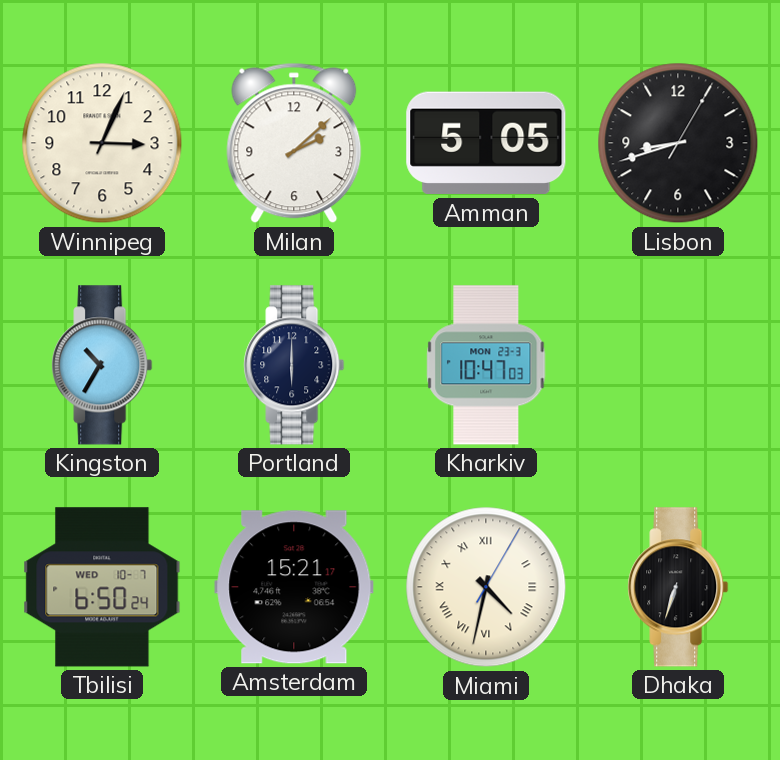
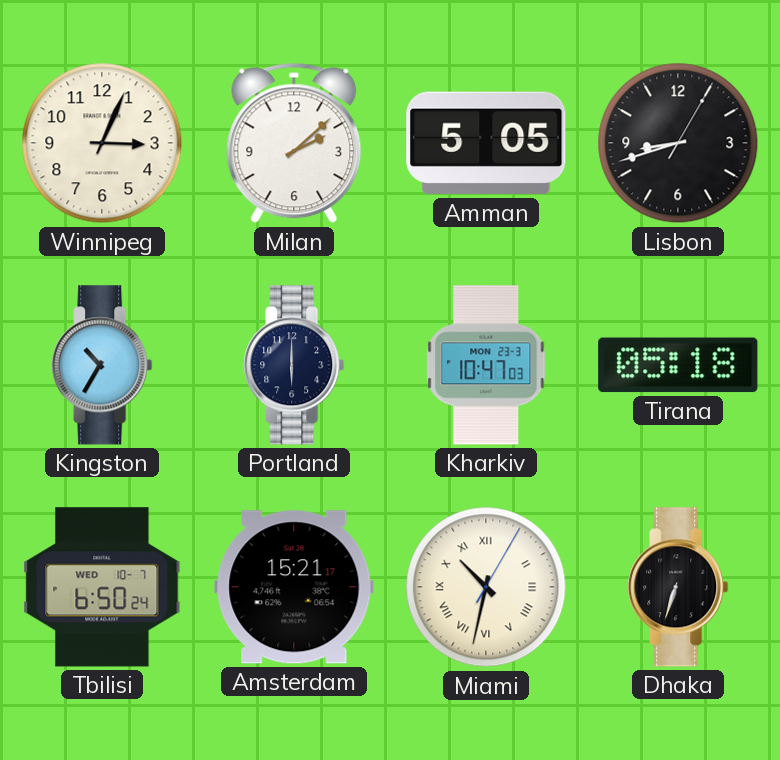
Tirana: none -> 05:18 (678, 365)
Miami: 4:32 -> 10:32 (486, 587)
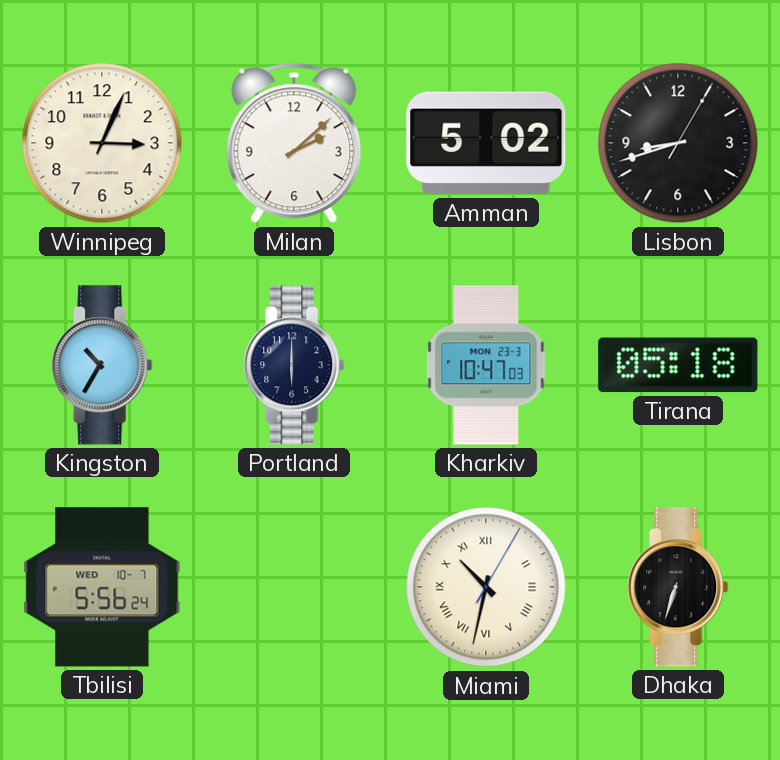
Amman: 5:05 -> 5:02 (486, 143)
Tbilisi: 6:50 -> 5:56 (102, 587)
Amsterdam: 15:21 -> none (294, 587)
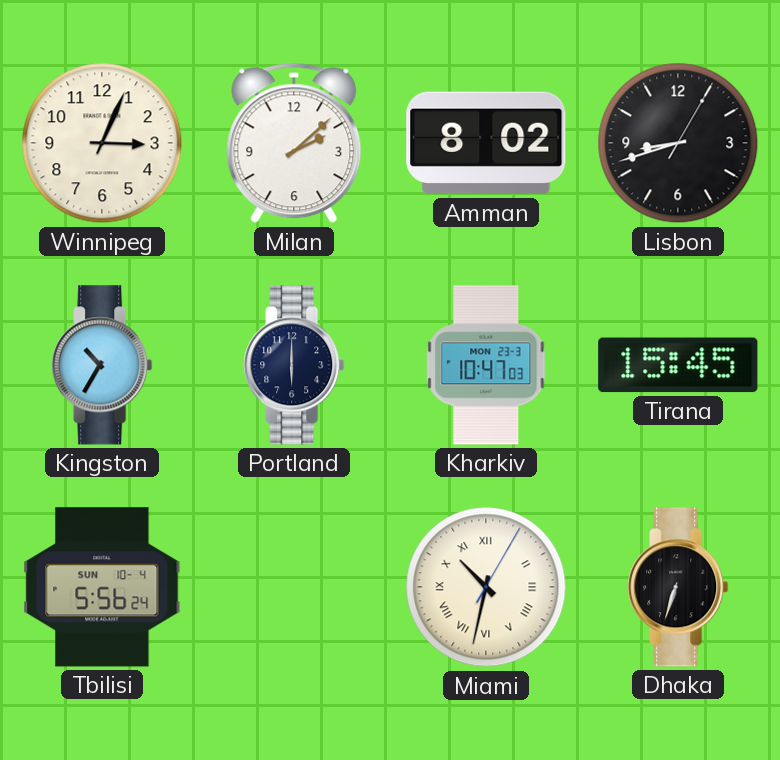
Amman: 5:02 -> 8:02 (486, 143)
Tirana: 05:18 -> 15:45 (678, 365)
Tbilisi date: WED 10-7 -> SUN 10-4 (102, 587)
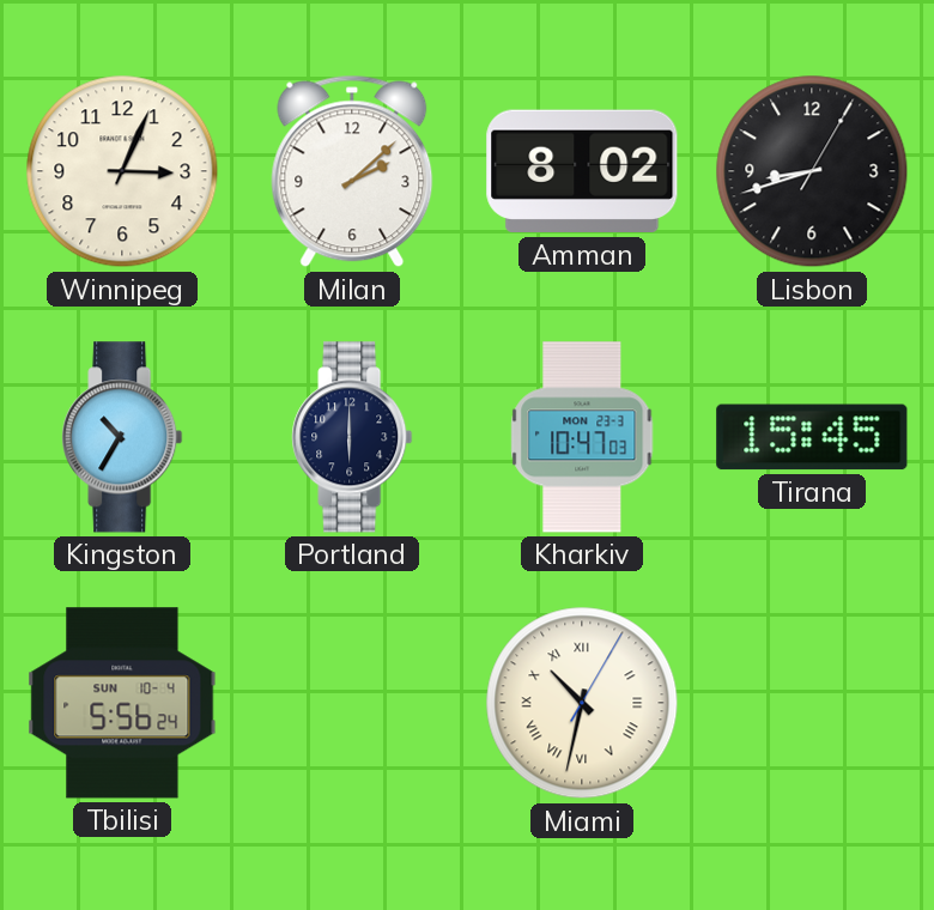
Dhaka: 6:33 -> none (678, 587)
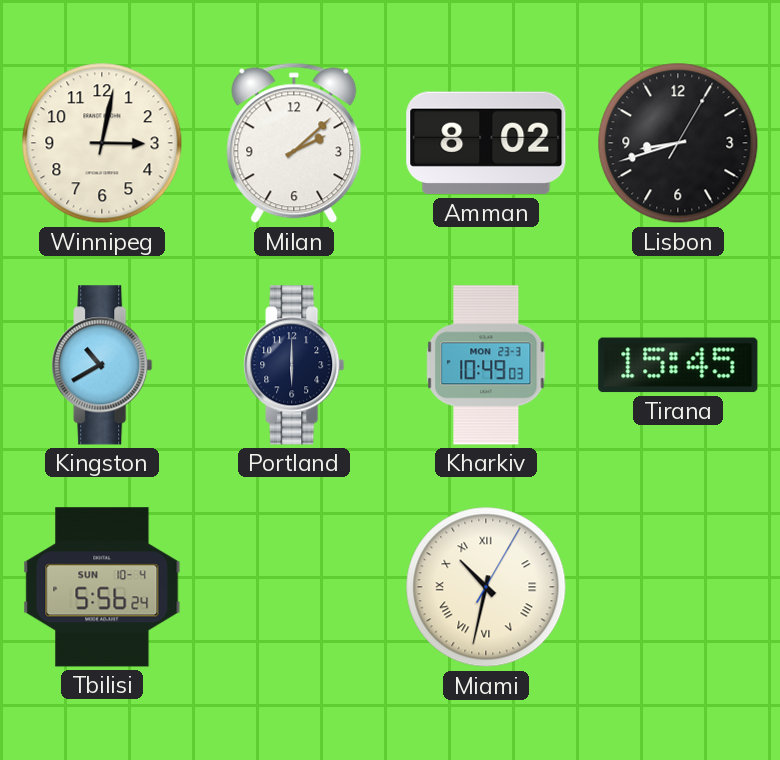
Winnipeg: 3:04 -> 3:02 (102, 143)
Kingston: 10:35 -> 10:40 (102, 365)
Kharkiv: 10:47 -> 10:49 (486, 365)
